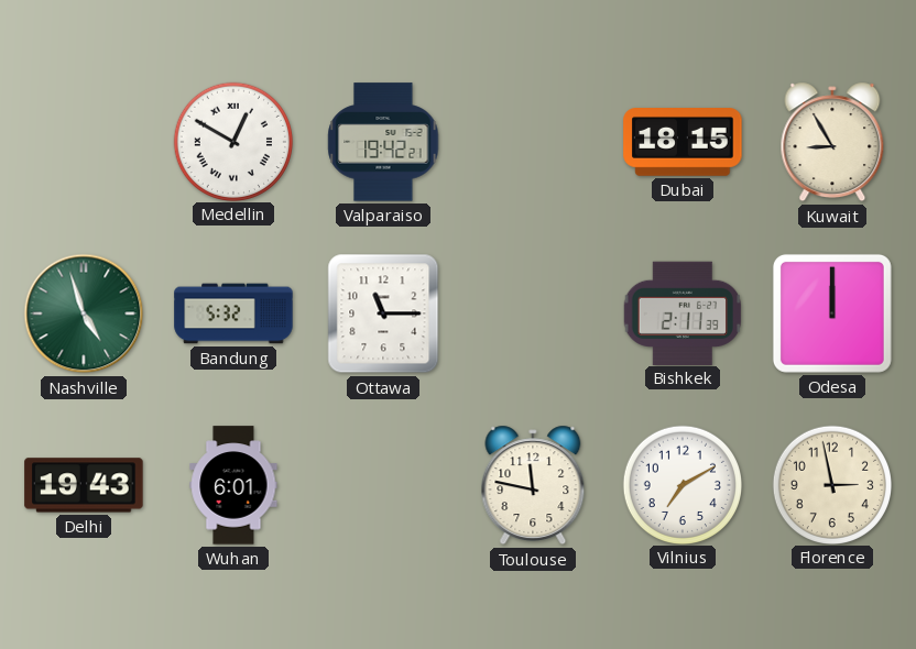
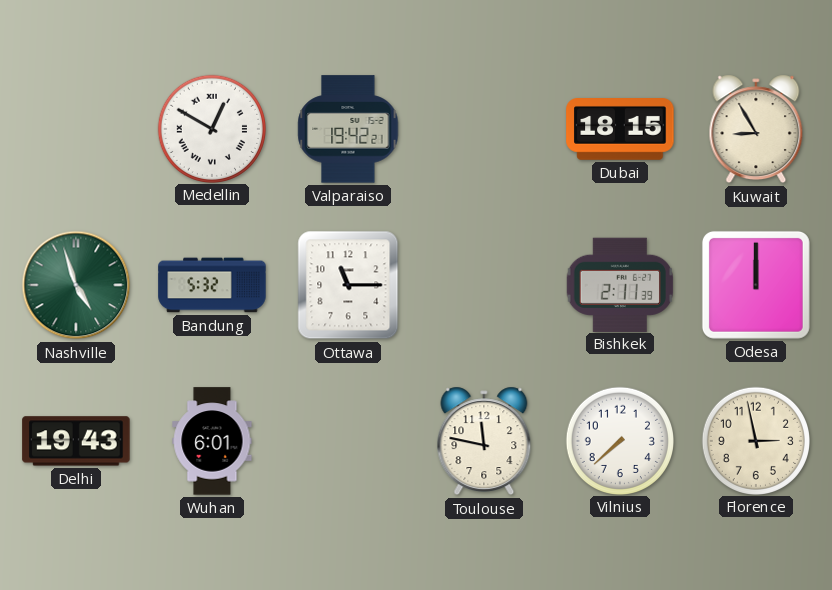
Vilnius: 7:10 -> 7:38 (619, 440)
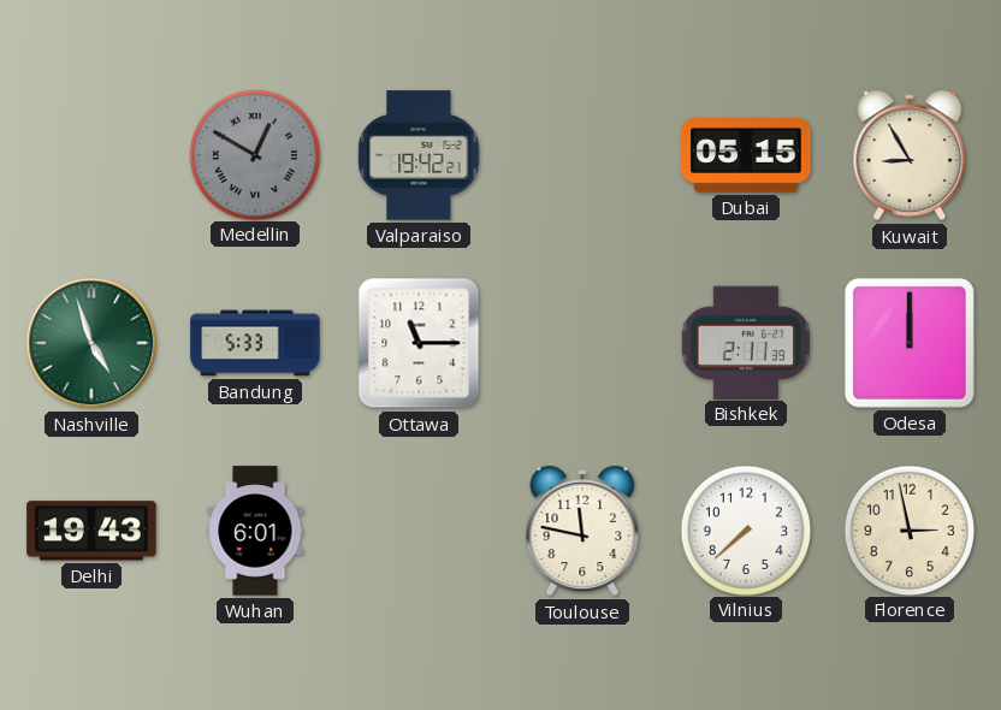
Medellin dial: white -> grey (254, 154)
Dubai: 18:15 -> 05:15 (746, 156)
Bandung: 5:32 -> 5:33 (255, 343)
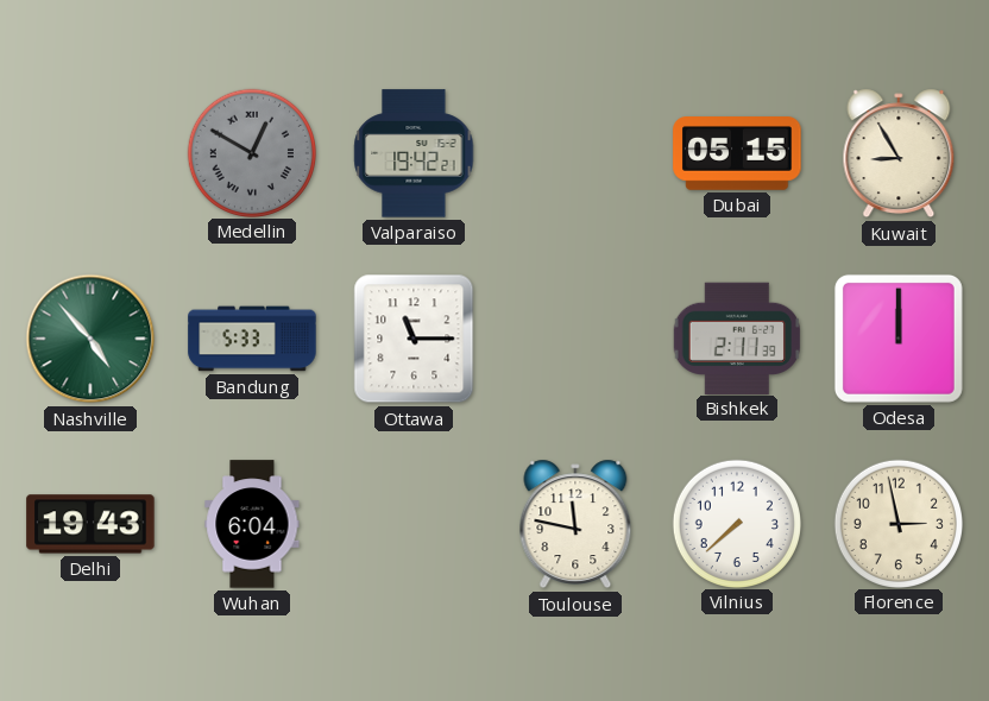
Nashville: 4:57 -> 4:53 (90, 339)
Wuhan: 6:01 -> 6:04 (252, 524)
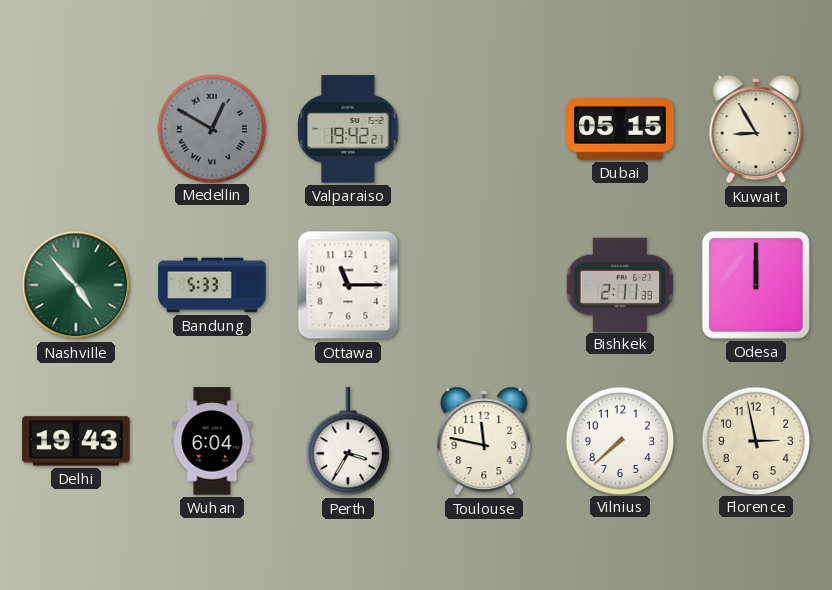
Perth: none -> 3:35 (348, 442)
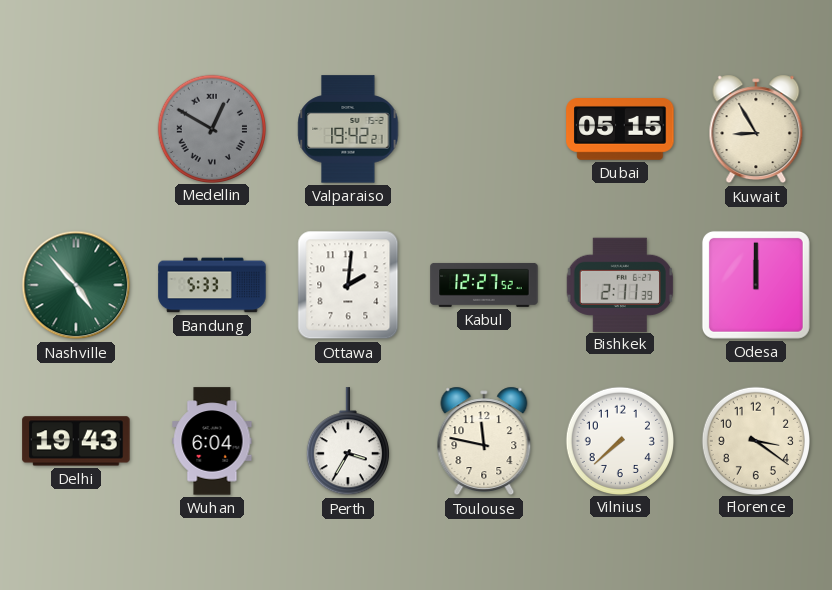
Ottawa: 11:15 -> 2:01 (348, 285)
Kabul: none -> 12:27 (484, 285)
Florence: 2:58 -> 3:21 (755, 440)
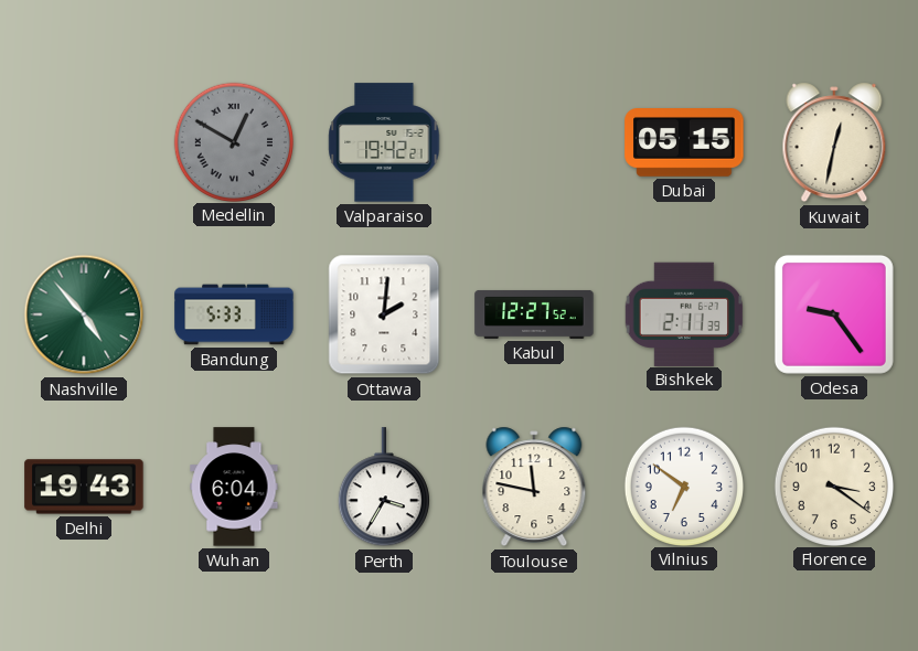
Kuwait: 8:55 -> 12:32 (834, 142)
Odesa: 12:00 -> 9:24 (834, 314)
Vilnius: 7:38 -> 6:51 (683, 485)
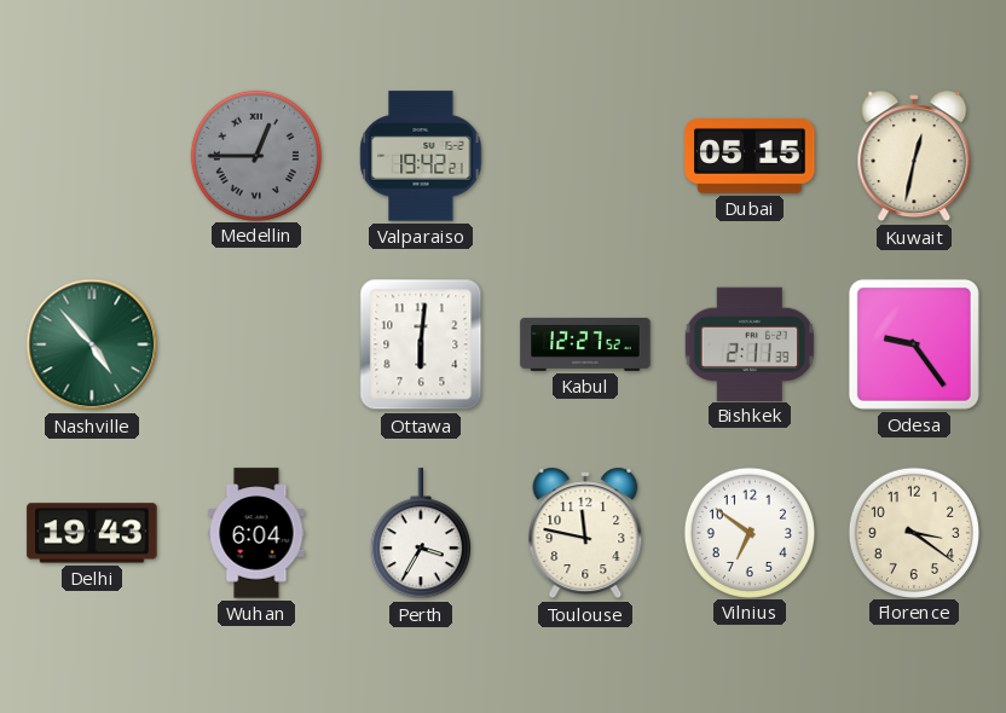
Medellin: 12:50 -> 12:45 (255, 155)
Bandung: 5:33 -> none (234, 314)
Ottawa: 2:01 -> 6:01 (421, 344)
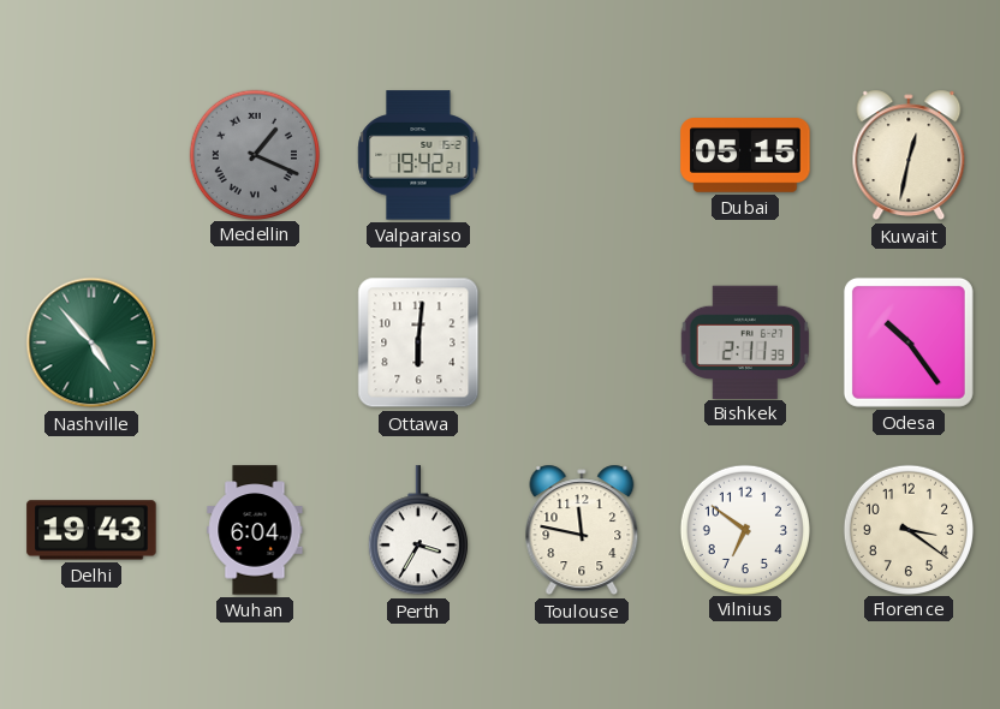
Medellin: 12:45 -> 1:19 (254, 154)
Kabul: 12:27 -> none (585, 344)
Odesa: 9:24 -> 10:24 (909, 342)
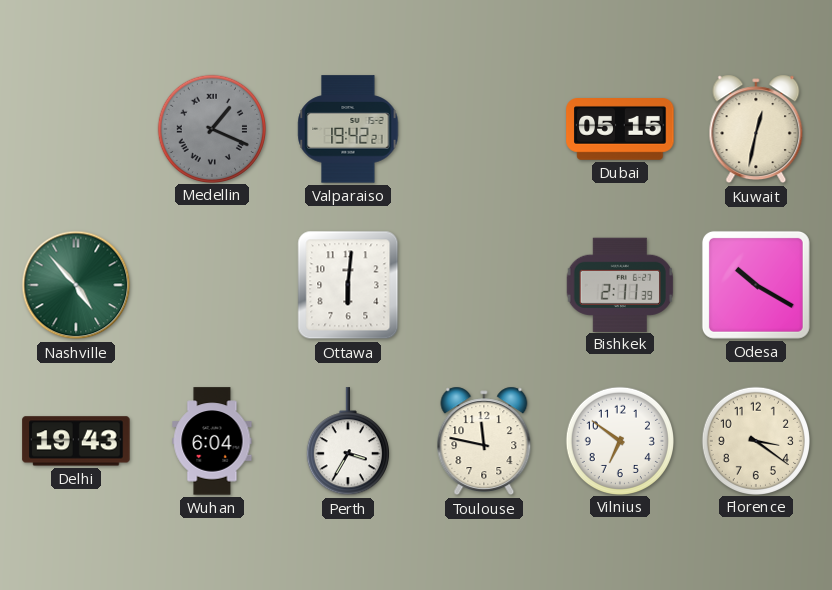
Odesa: 10:24 -> 10:20 (756, 285)
